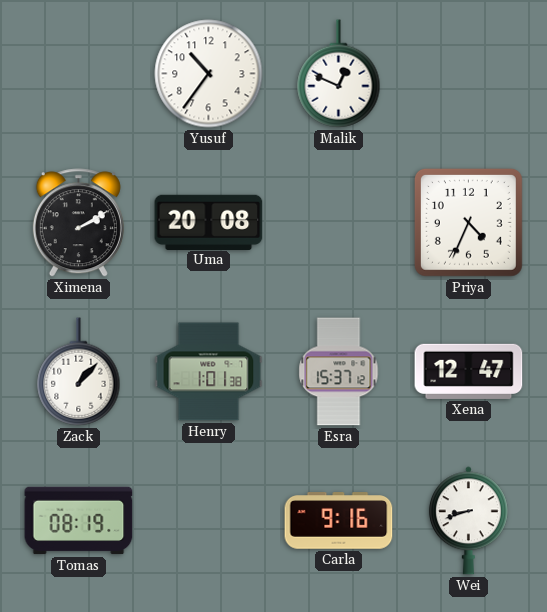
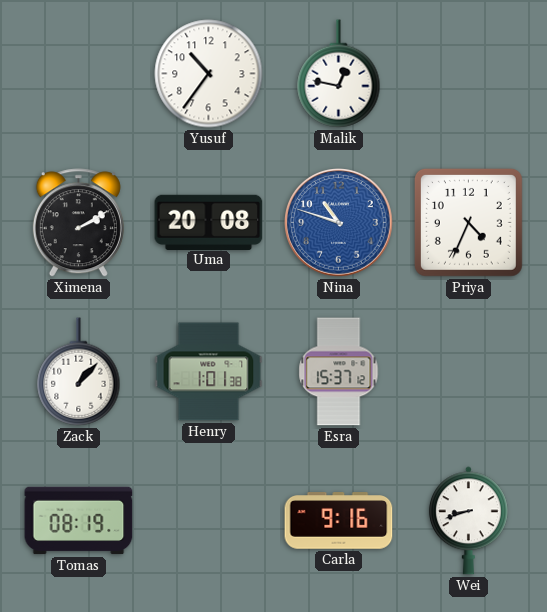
Malik: 12:49 -> 12:47 (339, 74)
Nina: none -> 10:48 (339, 223)
Xena: 12:47 -> none (469, 371)
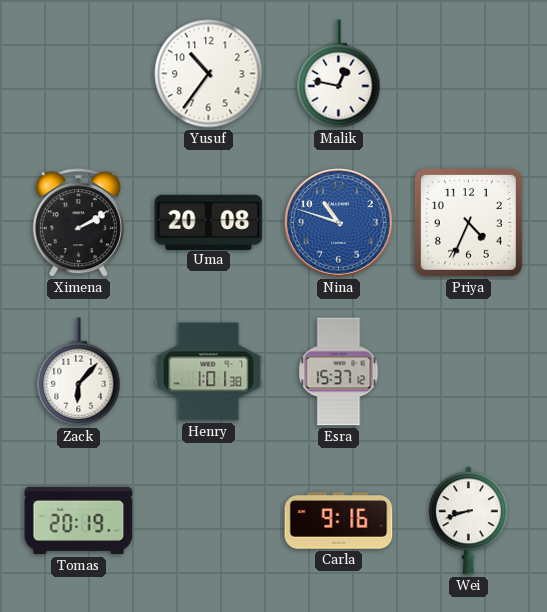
Zack: 1:07 -> 6:07 (79, 372)
Tomas: 08:19 -> 20:19 (79, 521)
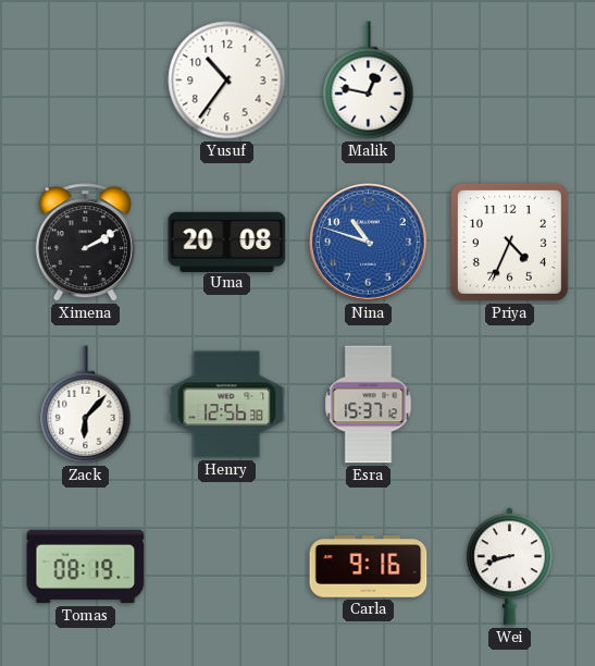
Henry: 1:01 -> 12:56 (227, 405)
Tomas: 20:19 -> 08:19 (86, 567)
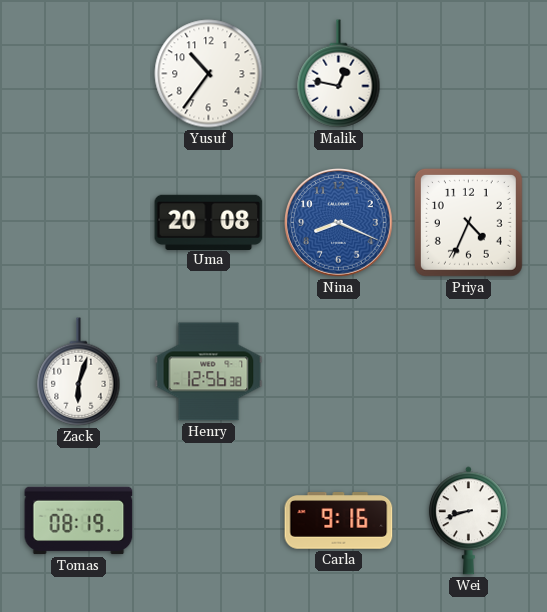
Ximena: 2:10 -> none (85, 243)
Nina: 10:48 -> 8:19 (339, 223)
Zack: 6:07 -> 6:03 (79, 372)
Esra: 15:37 -> none (369, 405)
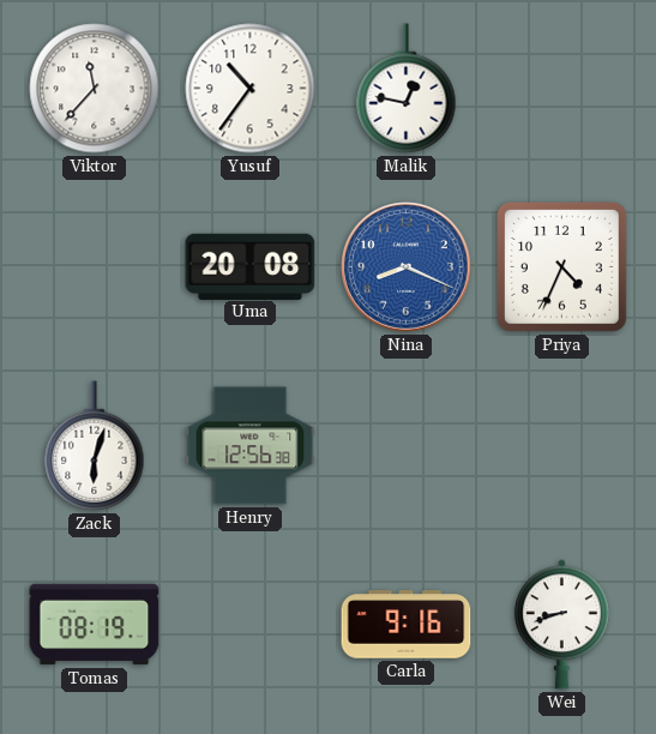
Viktor: none -> 11:37 (95, 89)
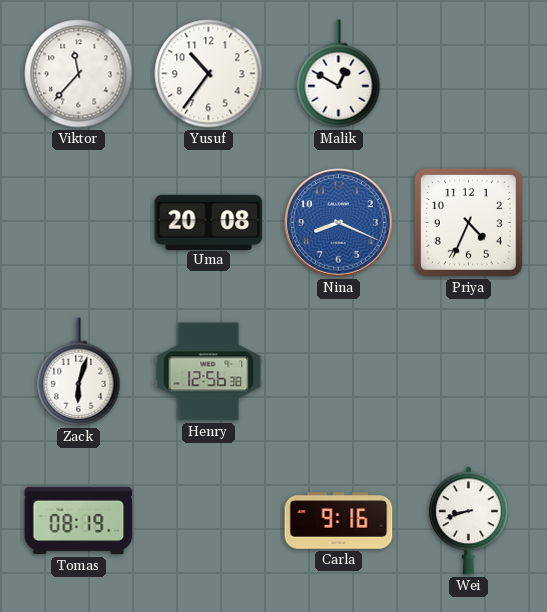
Malik: 12:47 -> 12:50 (339, 74)
